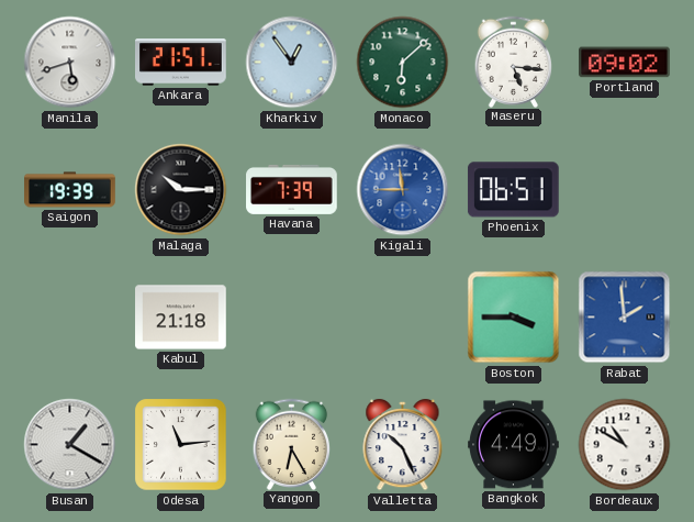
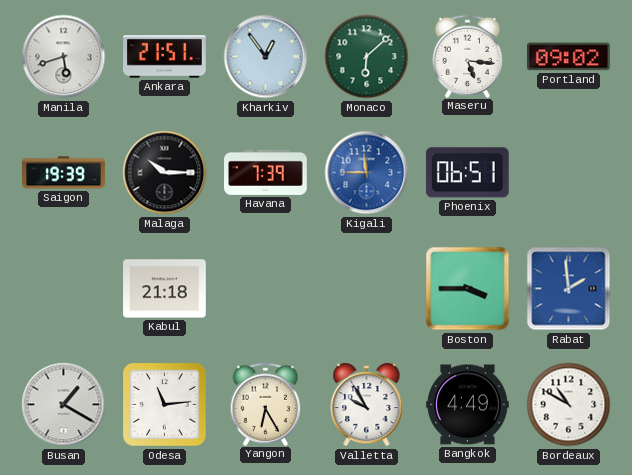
Valletta: 10:26 -> 9:55 (367, 405)
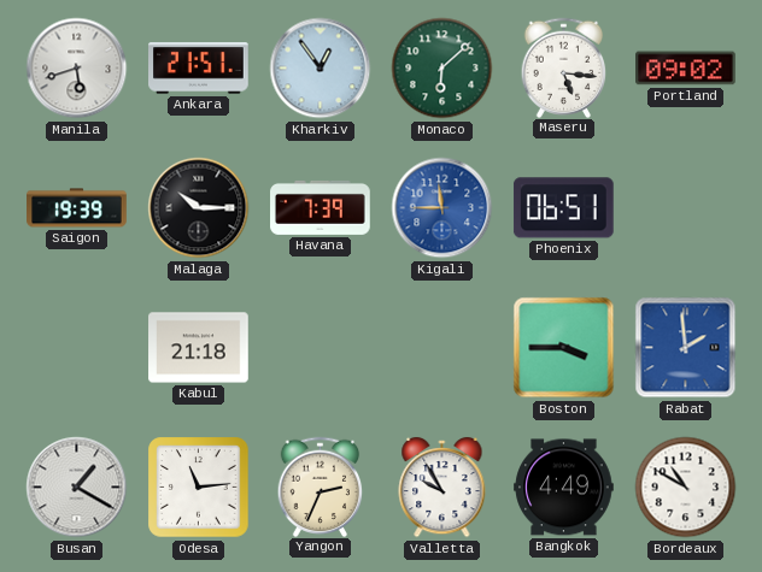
Yangon: 6:25 -> 2:34 (321, 487)
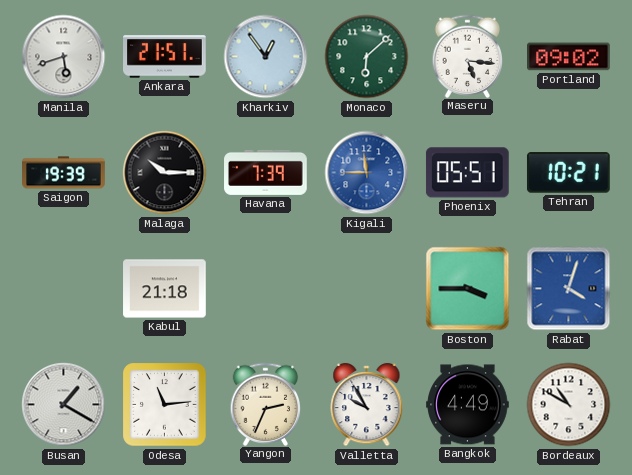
Phoenix: 06:51 -> 05:51 (467, 173)
Tehran: none -> 10:21 (568, 173)
Rabat: 1:59 -> 4:03 (569, 289)
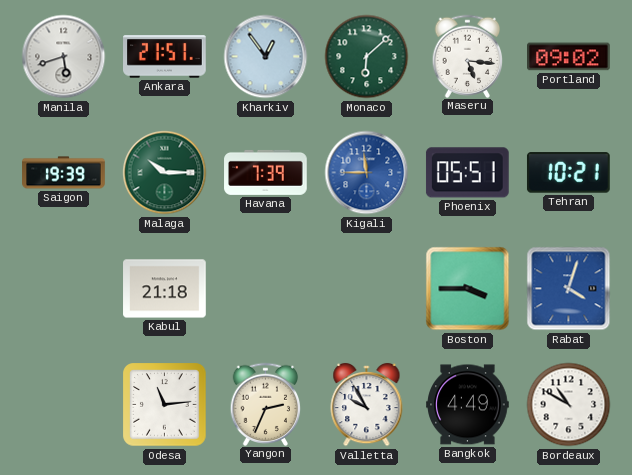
Malaga dial: black -> green (165, 173)
Busan: 1:20 -> none (64, 405)
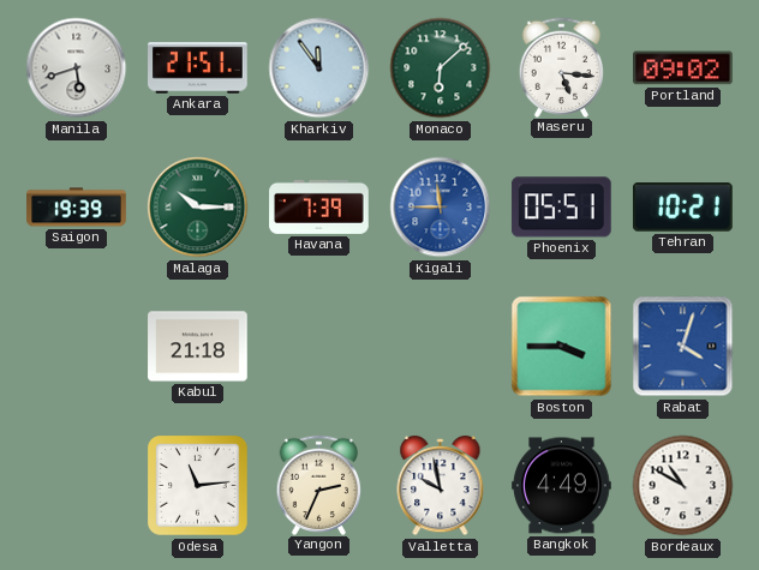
Kharkiv: 12:54 -> 11:54 (319, 68)
Valletta: 9:55 -> 9:58 (441, 486)
